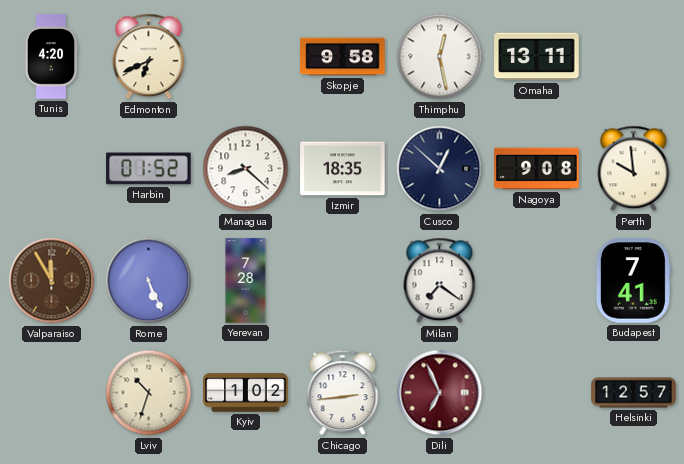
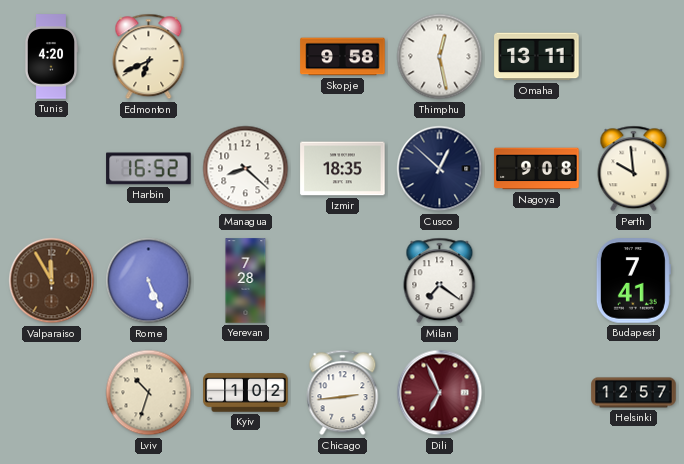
Harbin: 01:52 -> 16:52 (149, 169)
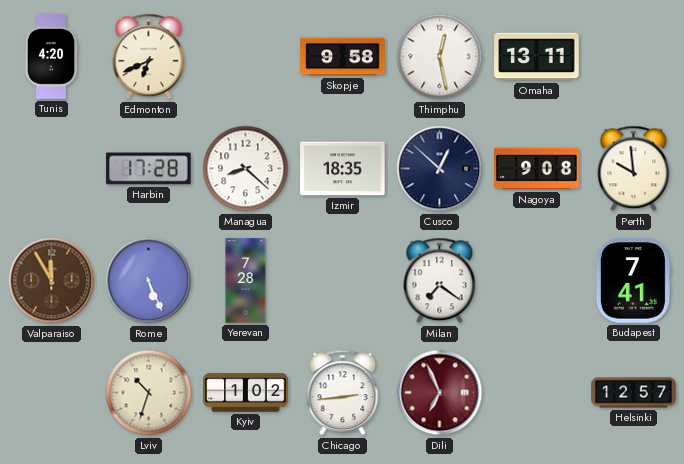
Harbin: 16:52 -> 17:28 (149, 169)
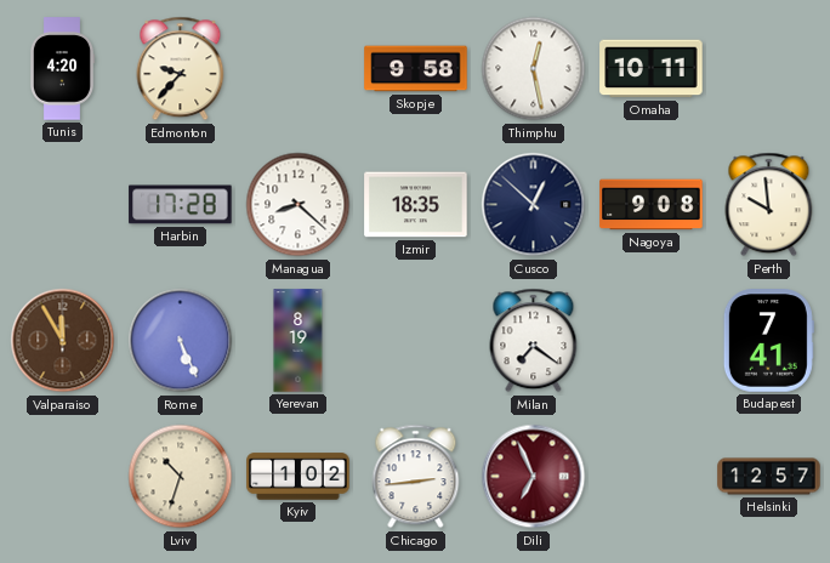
Edmonton: 6:41 -> 9:37 (181, 69)
Omaha: 13:11 -> 10:11 (652, 69)
Yerevan: 7:28 -> 8:19 (299, 341)
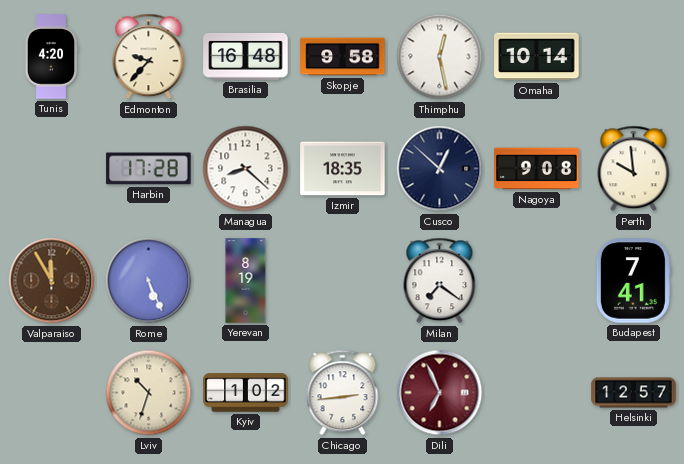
Brasilia: none -> 16:48 (246, 56)
Omaha: 10:11 -> 10:14 (537, 57)
